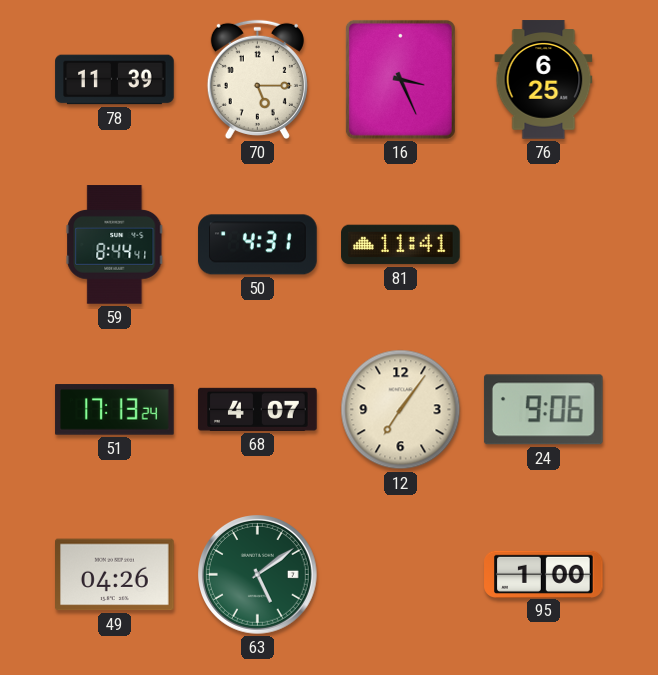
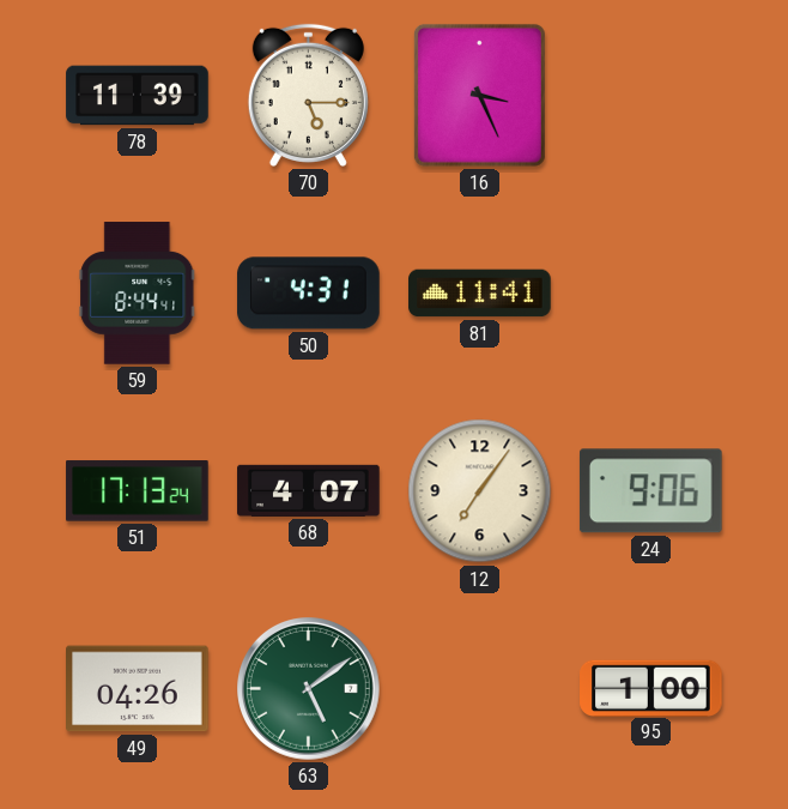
76: 6:25 -> none (544, 80)
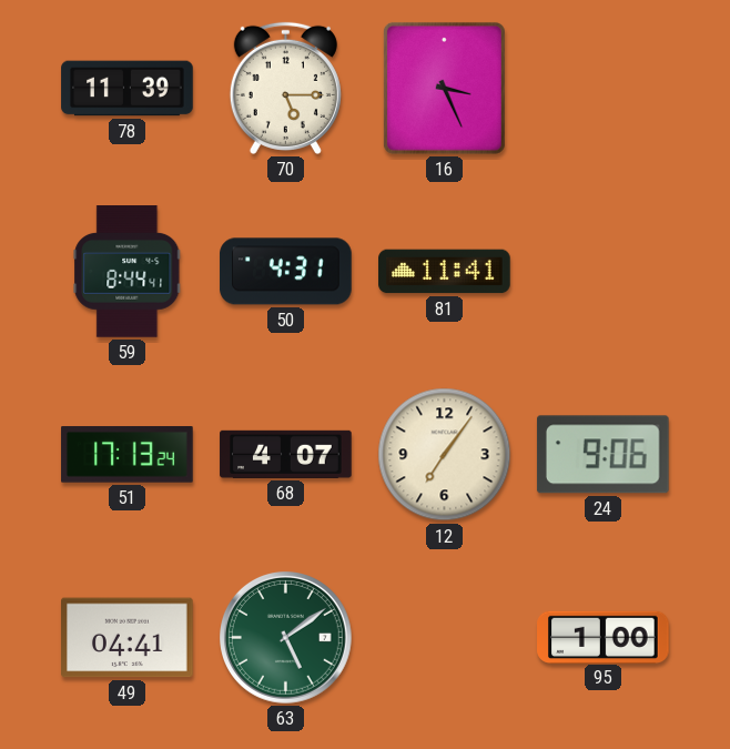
49: 04:26 -> 04:41 (128, 638)
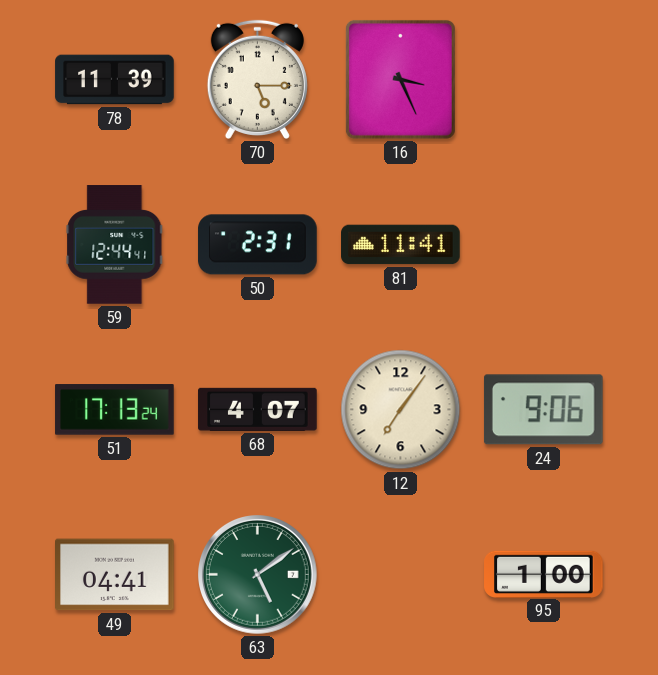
59: 8:44 -> 12:44 (115, 245)
50: 4:31 -> 2:31 (258, 245)
